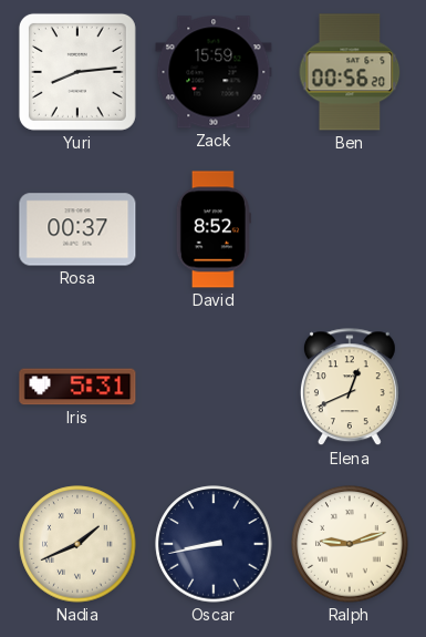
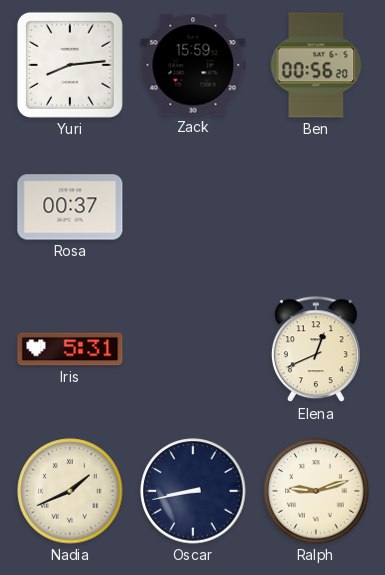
David: 8:52 -> none (214, 229)
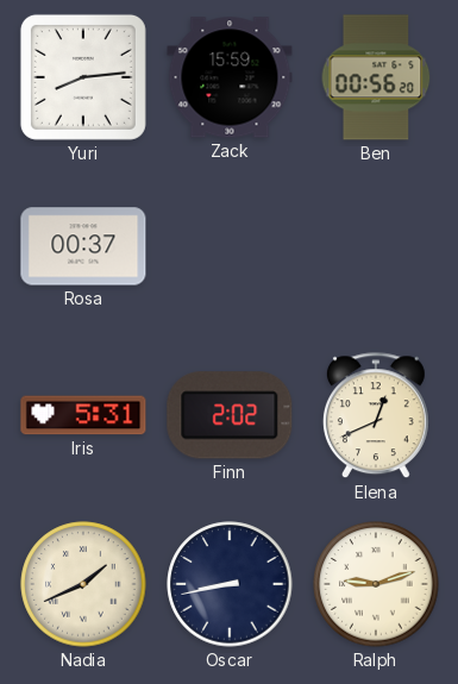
Finn: none -> 2:02 (230, 415)
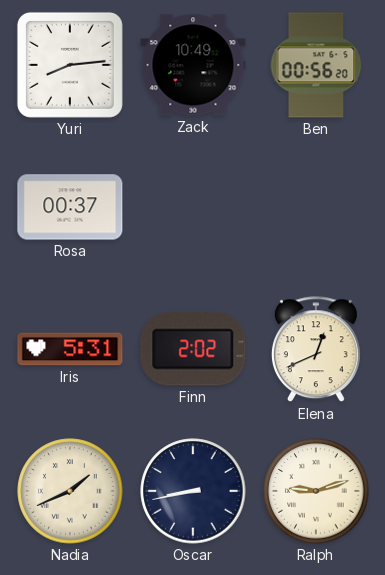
Zack: 15:59 -> 10:49 (193, 65)
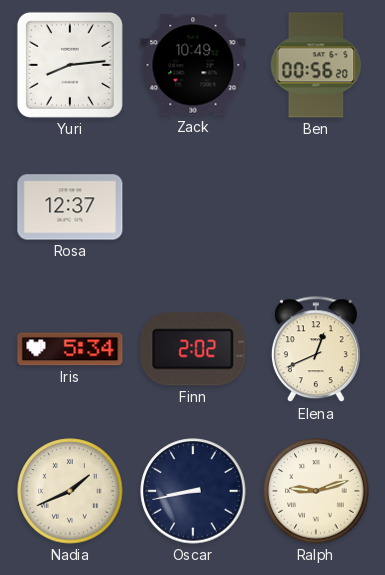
Rosa: 00:37 -> 12:37 (70, 207)
Iris: 5:31 -> 5:34 (70, 349)
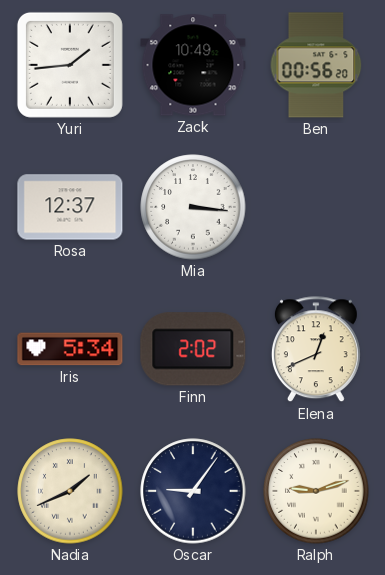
Yuri: 8:14 -> 1:44 (70, 65)
Mia: none -> 3:16 (193, 207)
Oscar: 8:43 -> 9:06 (193, 491)
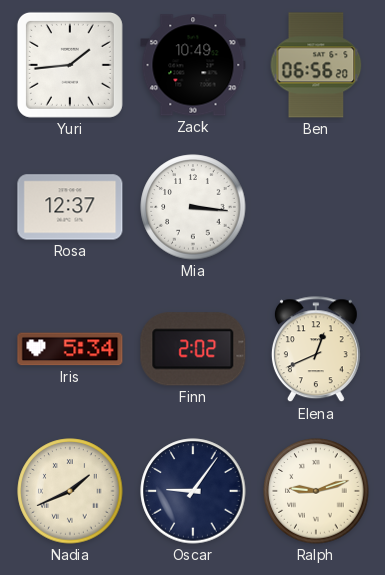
Ben: 00:56 -> 06:56 (316, 65)
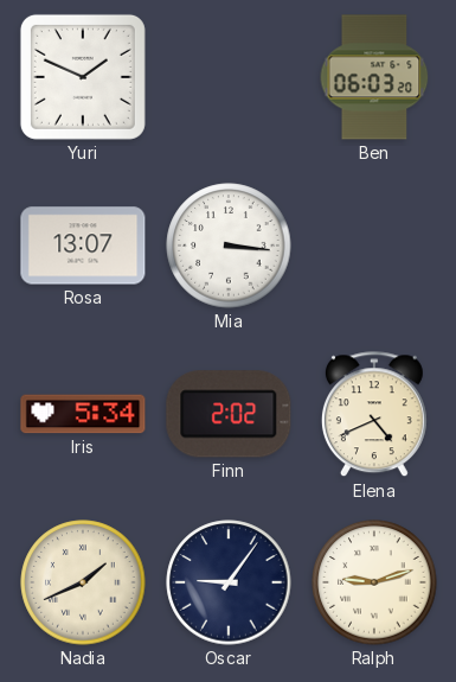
Yuri: 1:44 -> 1:49 (83, 77)
Zack: 10:49 -> none (193, 65)
Ben: 06:56 -> 06:03 (374, 77)
Rosa: 12:37 -> 13:07 (83, 246)
Elena: 12:41 -> 4:41 (374, 415)
